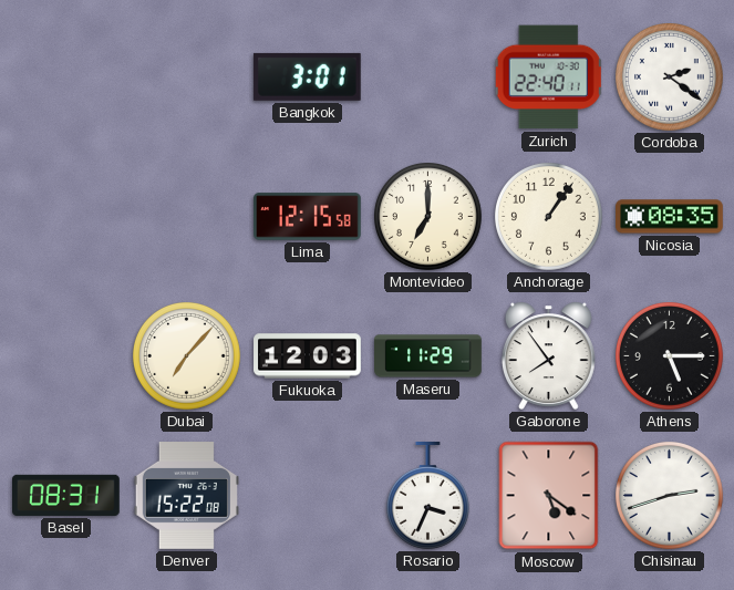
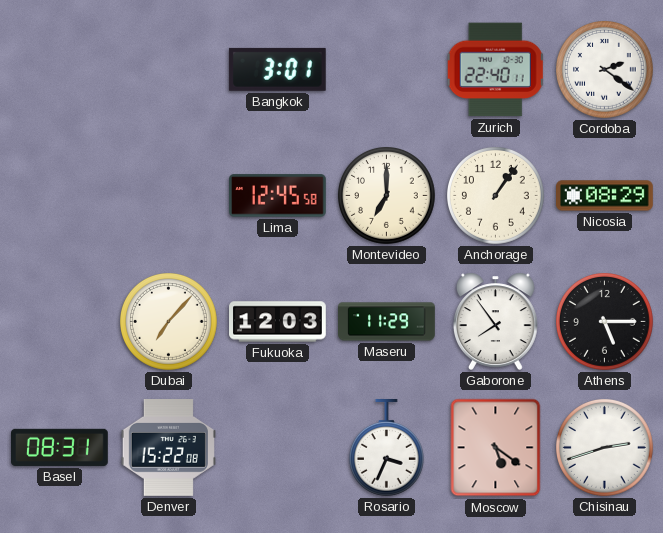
Lima: 12:15 -> 12:45 (278, 196)
Nicosia: 08:35 -> 08:29 (605, 196)
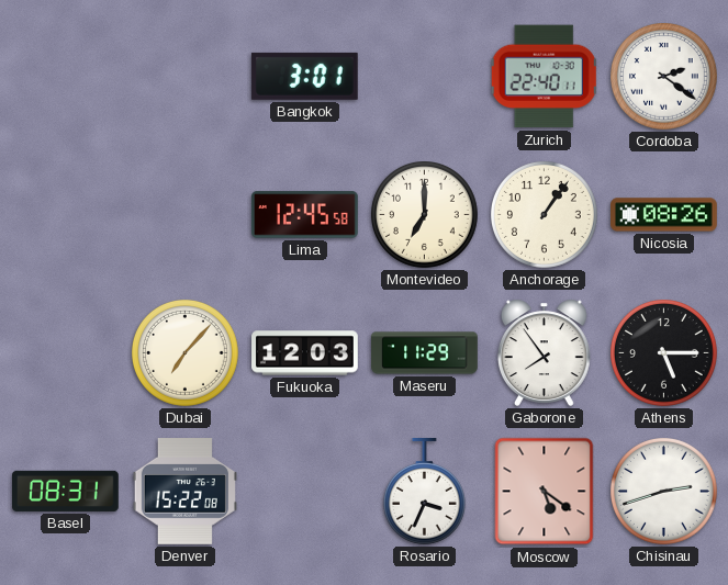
Nicosia: 08:29 -> 08:26 (664, 215)
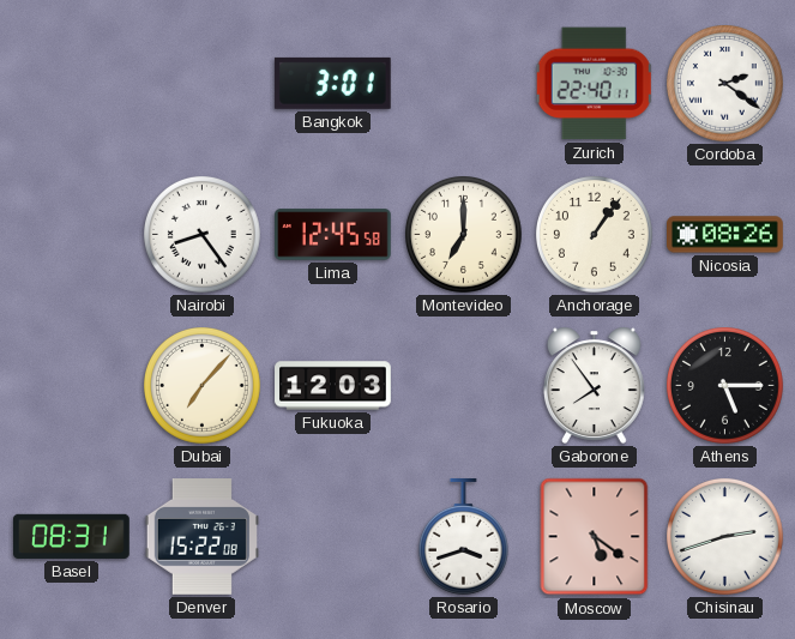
Nairobi: none -> 8:24 (203, 235)
Maseru: 11:29 -> none (425, 353)
Rosario: 3:34 -> 3:42 (463, 537)
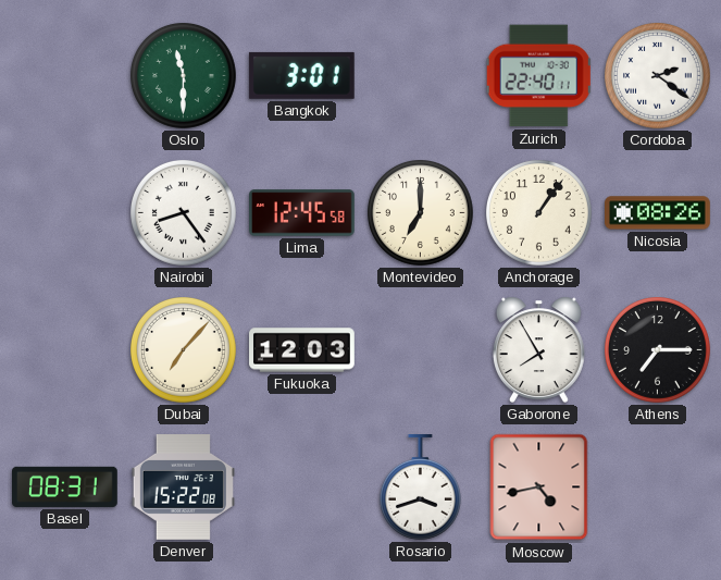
Oslo: none -> 11:30 (184, 76)
Gaborone: 7:54 -> 7:55 (538, 349)
Athens: 5:15 -> 7:15 (658, 350)
Moscow: 5:21 -> 4:43 (539, 488)
Chisinau: 2:42 -> none (725, 537)
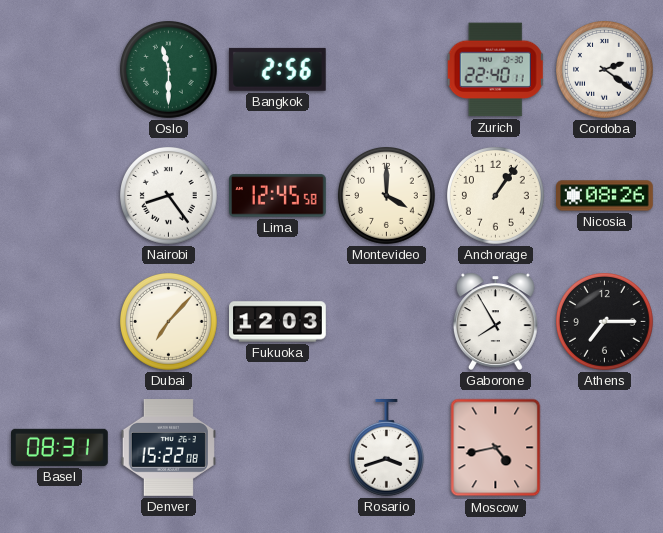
Bangkok: 3:01 -> 2:56 (277, 69)
Montevideo: 7:00 -> 4:00 (387, 196)
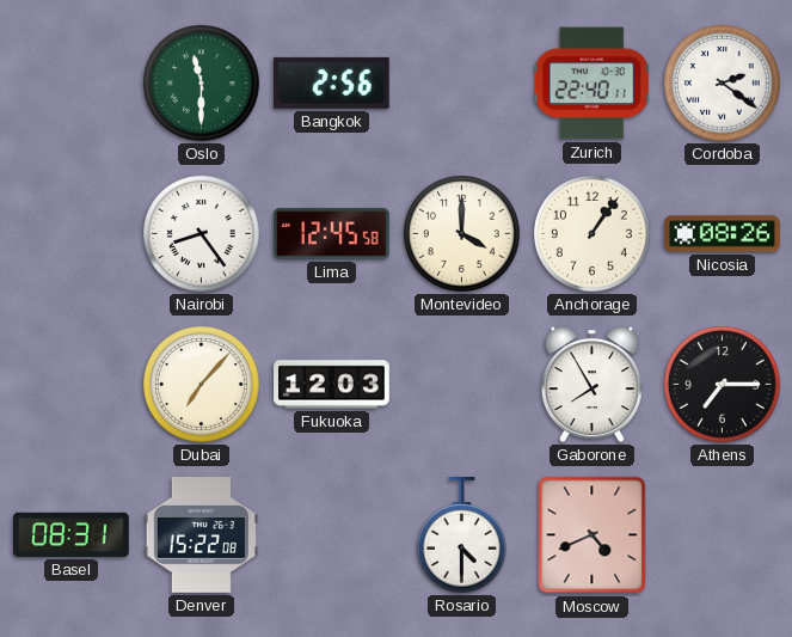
Rosario: 3:42 -> 4:30 (461, 535)
Moscow: 4:43 -> 4:41 (593, 535)
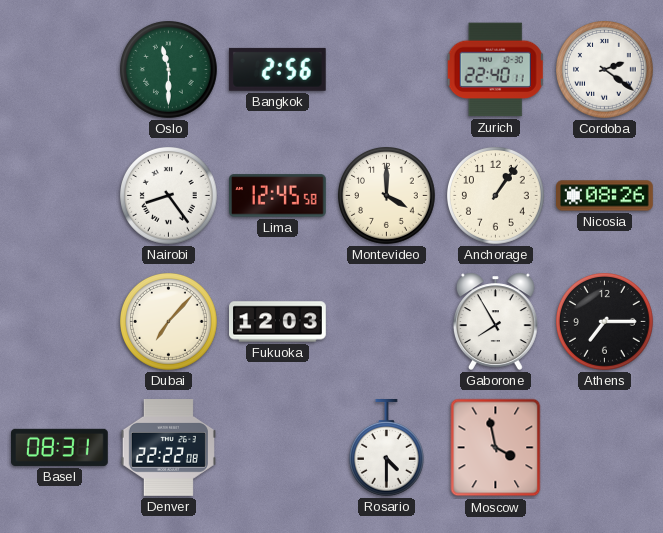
Denver: 15:22 -> 22:22 (168, 448)
Moscow: 4:41 -> 3:58 (496, 448)
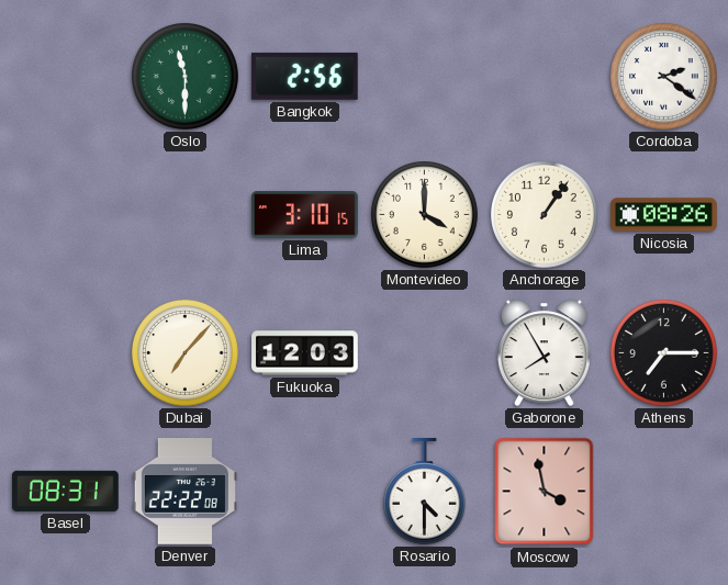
Zurich: 22:40 -> none (495, 70)
Nairobi: 8:24 -> none (169, 196)
Lima: 12:45 -> 3:10 (305, 215)
